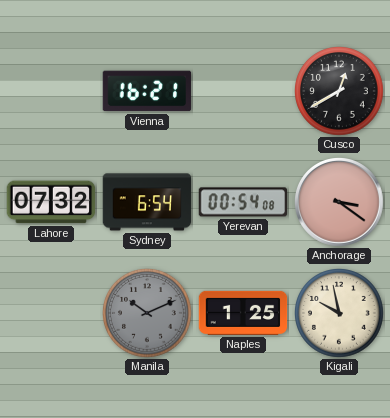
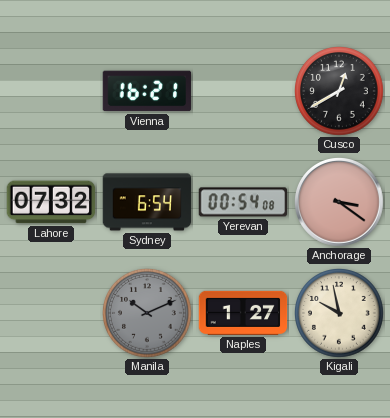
Naples: 1:25 -> 1:27 (243, 313)
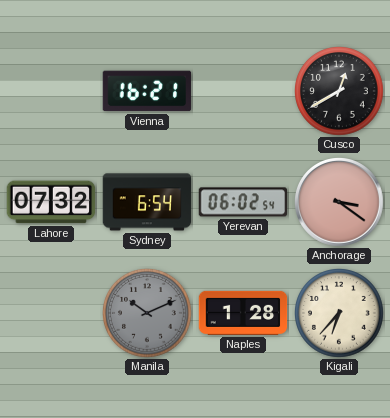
Yerevan: 00:54 -> 06:02 (243, 202)
Naples: 1:27 -> 1:28 (243, 313)
Kigali: 9:58 -> 6:37 (340, 314)
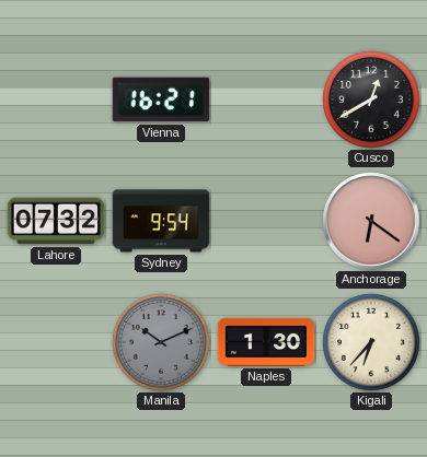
Sydney: 6:54 -> 9:54 (161, 221)
Yerevan: 06:02 -> none (243, 202)
Anchorage: 3:21 -> 6:21 (371, 221)
Naples: 1:28 -> 1:30 (266, 342)
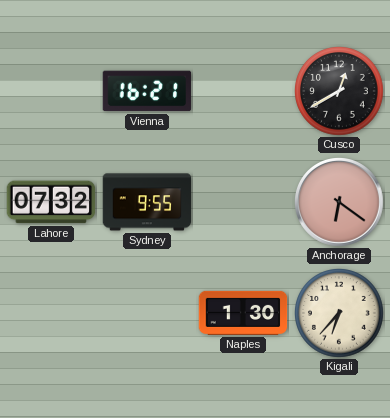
Sydney: 9:54 -> 9:55 (147, 202)
Manila: 10:11 -> none (162, 343)
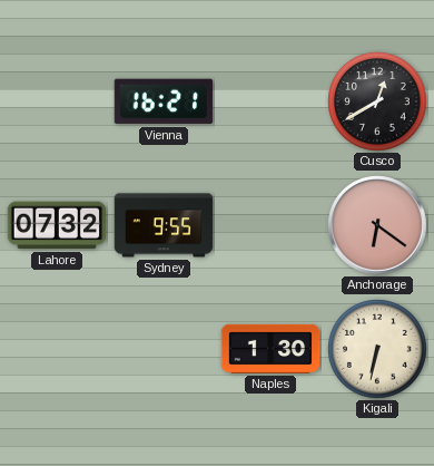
Kigali: 6:37 -> 6:32 (378, 350)
